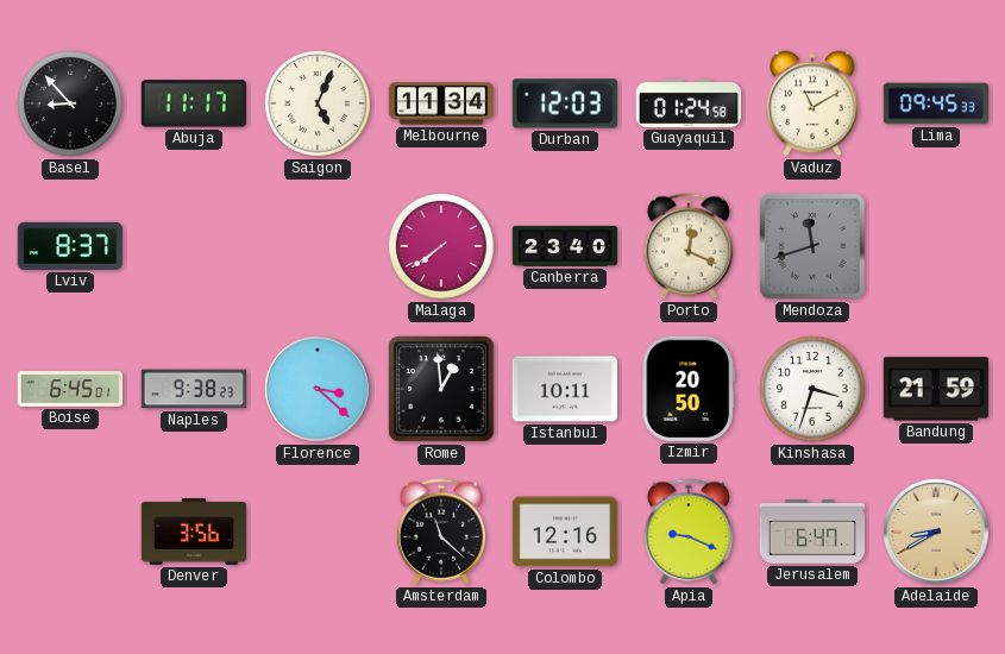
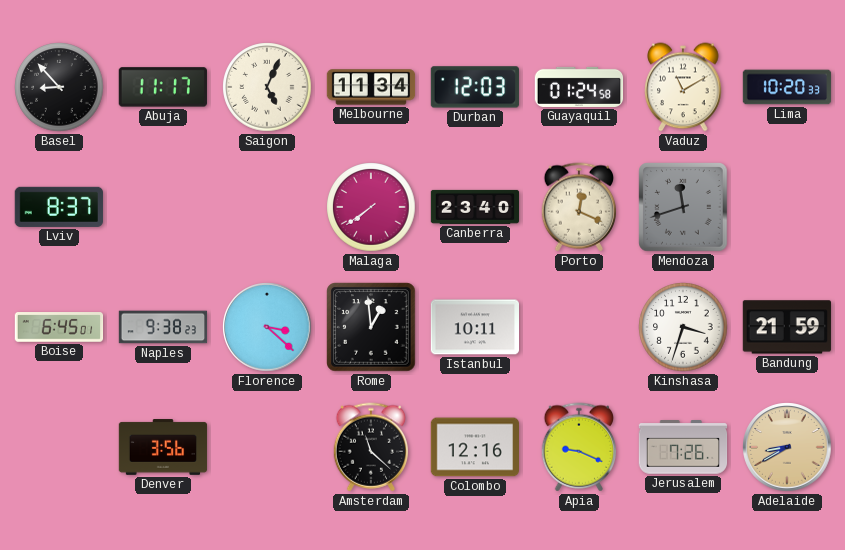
Lima: 09:45 -> 10:20 (787, 87)
Izmir: 20:50 -> none (687, 389)
Jerusalem: 6:47 -> 7:26 (683, 447)
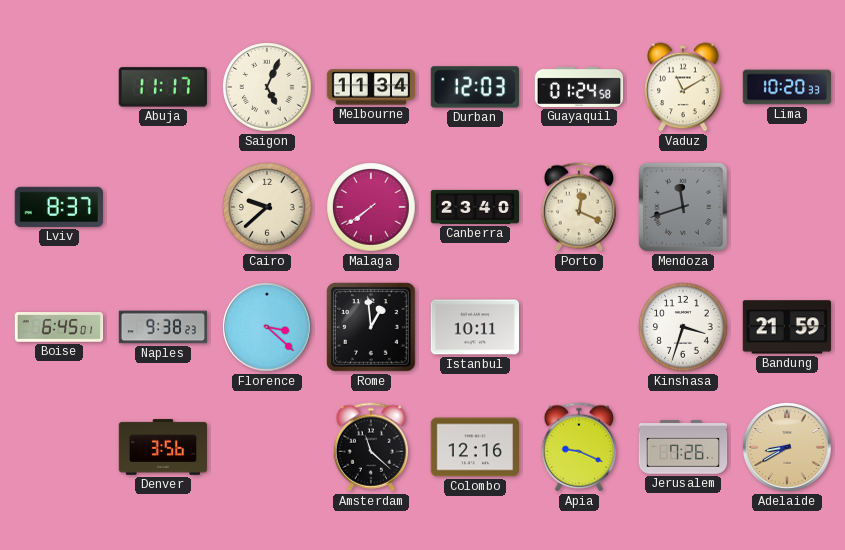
Basel: 8:53 -> none (59, 87)
Cairo: none -> 9:38 (267, 207)
